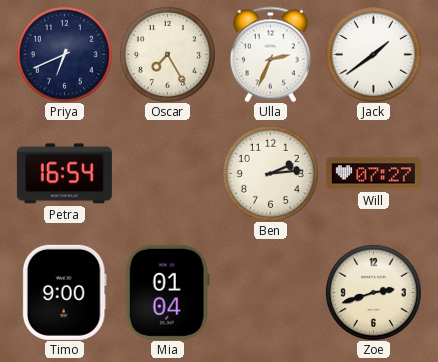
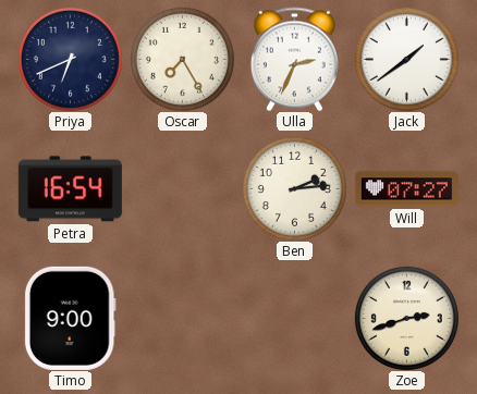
Mia: 01:04 -> none (167, 292)
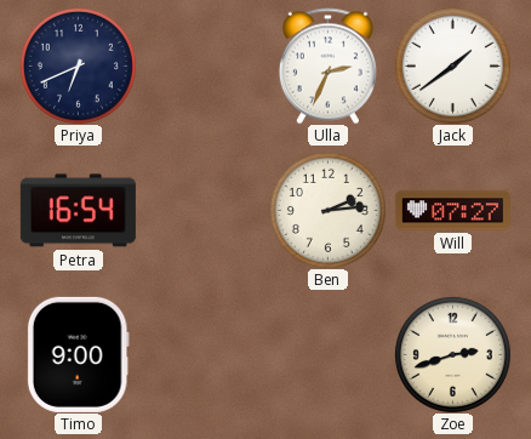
Oscar: 7:25 -> none (182, 59)
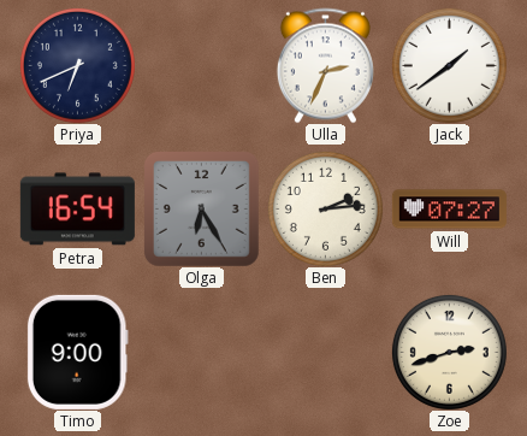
Olga: none -> 6:25 (201, 208)
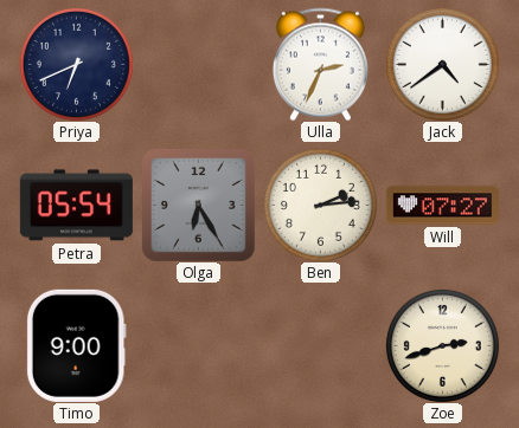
Jack: 1:39 -> 4:39 (442, 64)
Petra: 16:54 -> 05:54 (76, 206)
